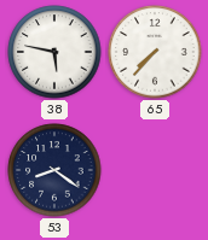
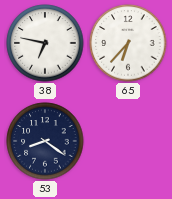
38: 5:47 -> 6:47 (45, 43)
65: 7:37 -> 6:37 (128, 43)
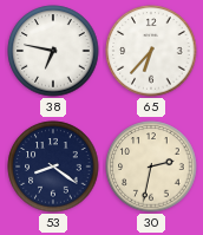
30: none -> 2:32 (151, 167)
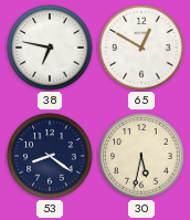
65: 6:37 -> 12:50 (141, 48)
30: 2:32 -> 5:32 (141, 156)
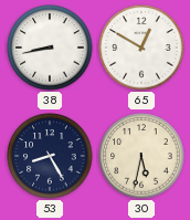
38: 6:47 -> 8:43 (50, 48)
53: 8:21 -> 8:25 (50, 156)
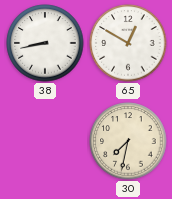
53: 8:25 -> none (50, 156)
30: 5:32 -> 7:32 (128, 141)
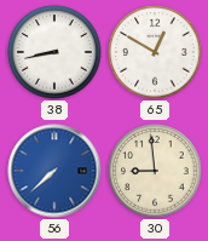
56: none -> 7:38 (54, 171)
30: 7:32 -> 8:59 (155, 171)
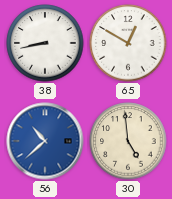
56: 7:38 -> 10:38 (45, 141)
30: 8:59 -> 4:59 (128, 141)
